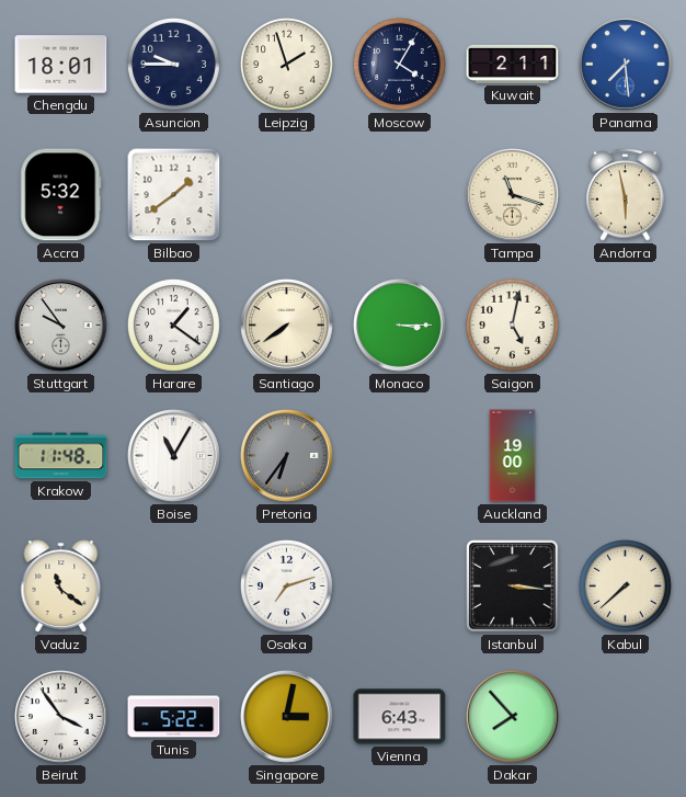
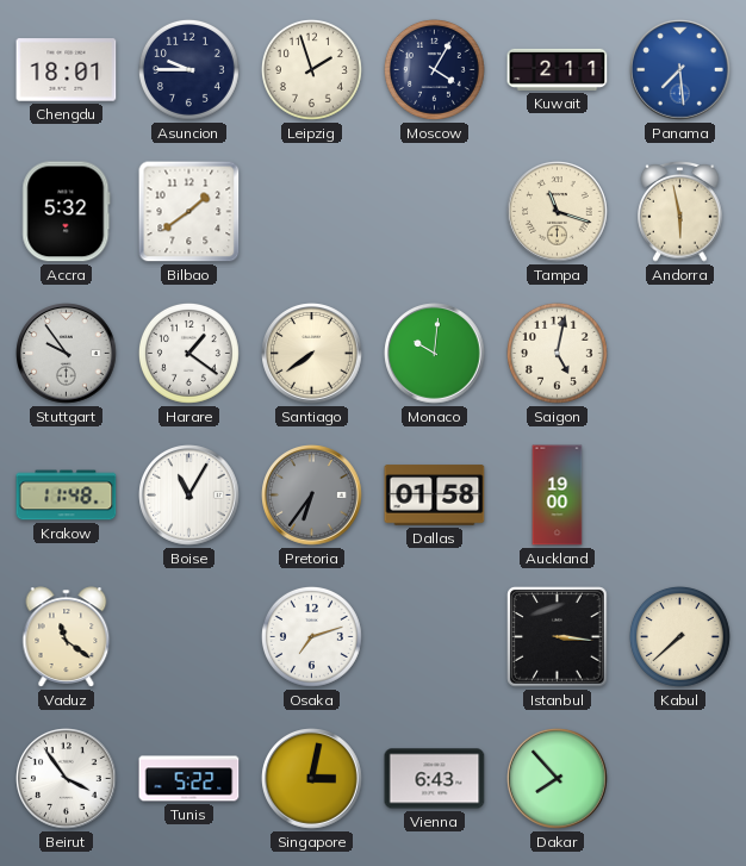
Monaco: 3:15 -> 10:01 (435, 354)
Dallas: none -> 01:58 (435, 496)
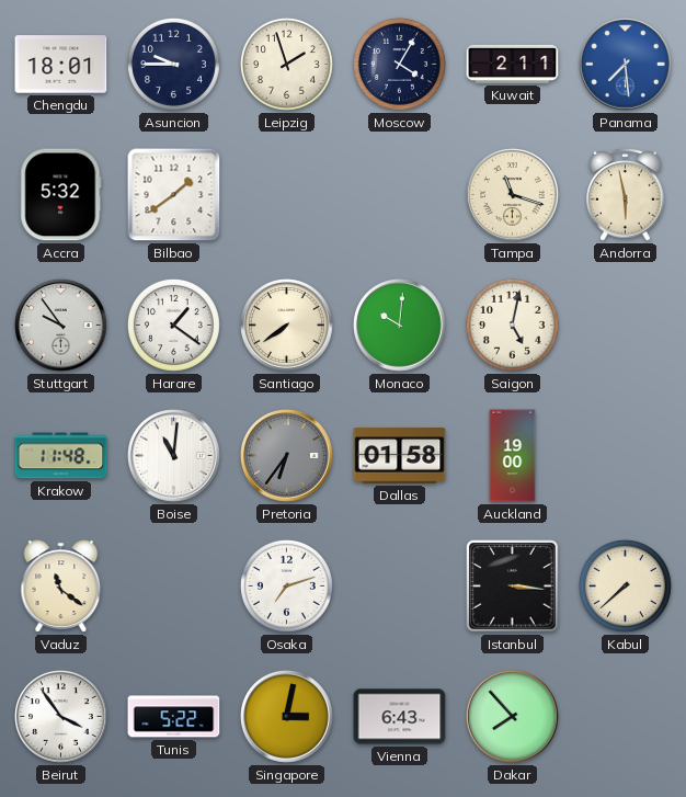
Boise: 11:05 -> 11:01 (174, 456)
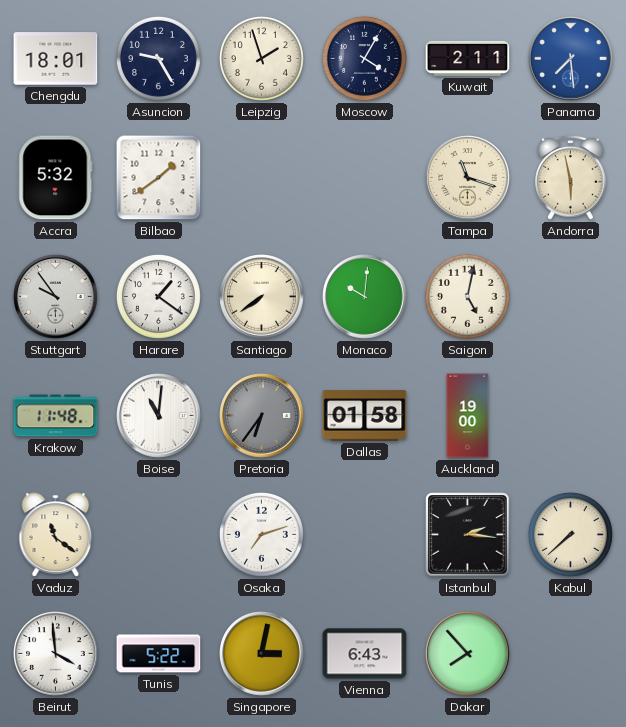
Asuncion: 9:45 -> 9:25 (158, 58)
Istanbul: 3:16 -> 2:16 (468, 535)
Beirut: 3:54 -> 3:59 (56, 654)
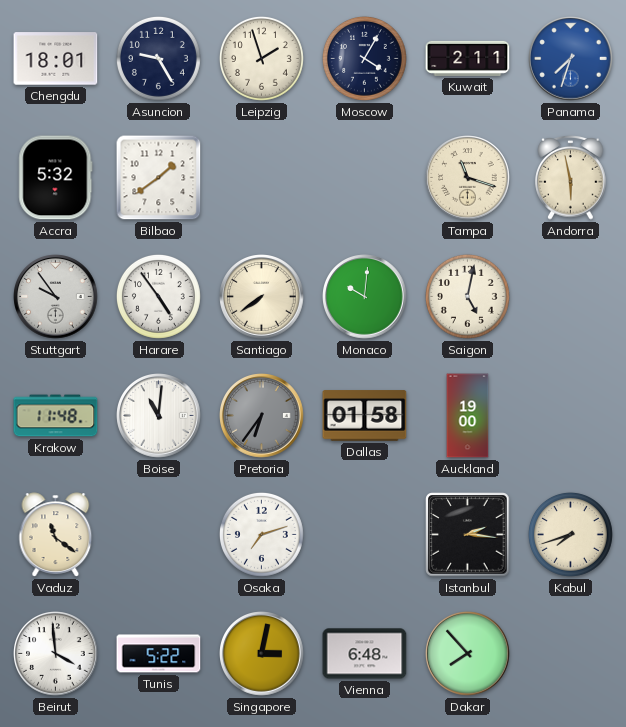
Panama: 7:29 -> 7:33 (571, 59)
Harare: 1:21 -> 4:54 (158, 296)
Kabul: 7:38 -> 7:42 (570, 534)
Vienna: 6:43 -> 6:48 (365, 654)
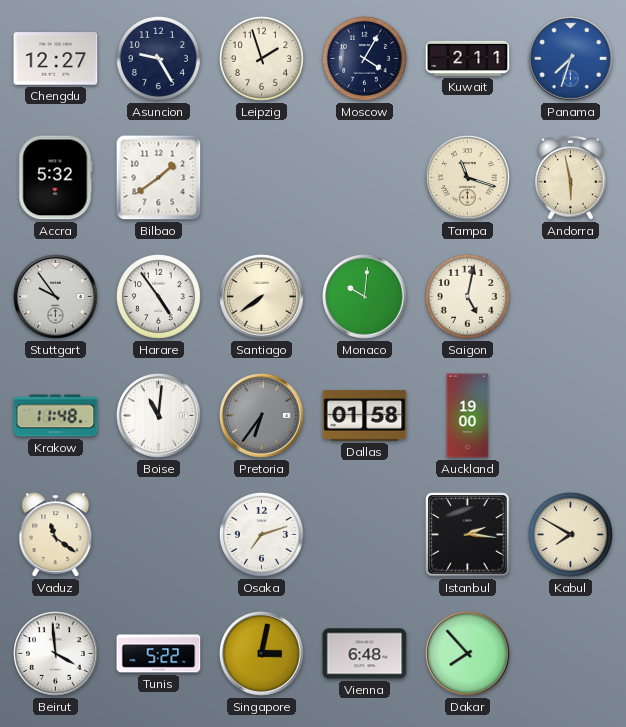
Chengdu: 18:01 -> 12:27 (56, 59)
Kabul: 7:42 -> 7:50 (570, 534)
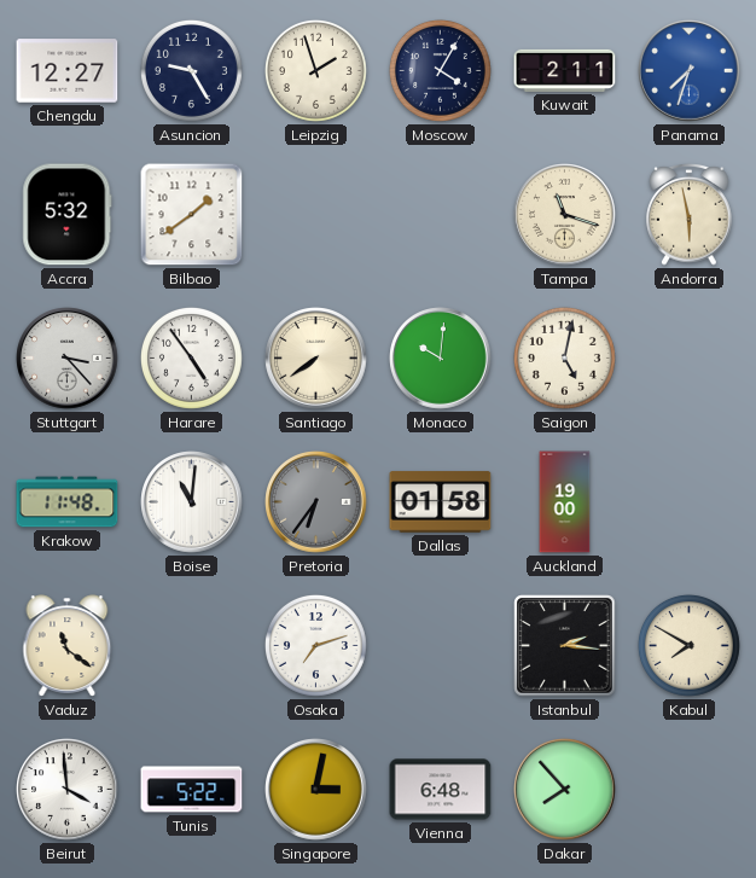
Stuttgart: 9:54 -> 3:23 (68, 359)
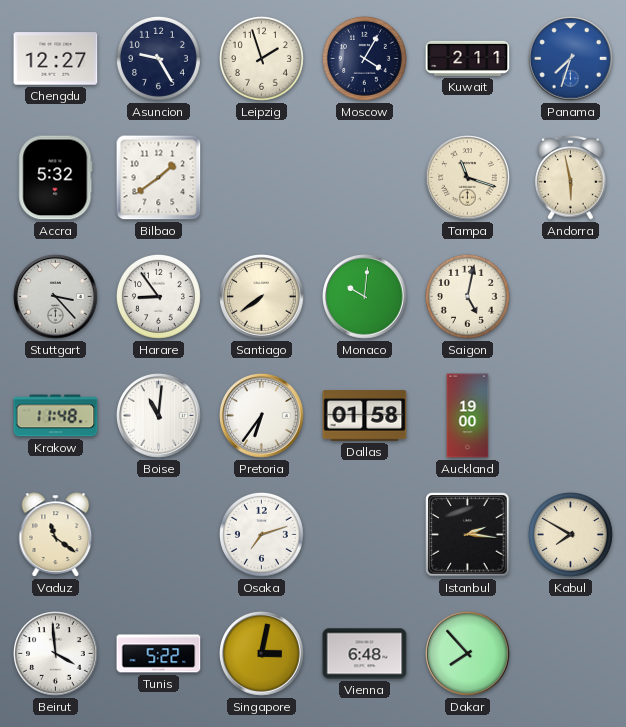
Harare: 4:54 -> 8:54 (158, 296)
Pretoria dial: grey -> white (262, 416)
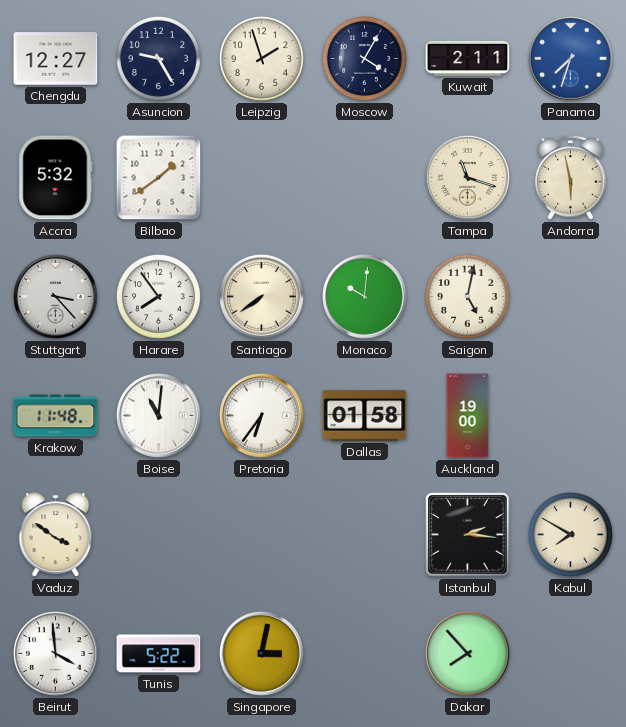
Harare: 8:54 -> 7:54 (158, 296)
Vaduz: 11:21 -> 3:51 (56, 535)
Osaka: 7:12 -> none (261, 534)
Vienna: 6:48 -> none (365, 654)
